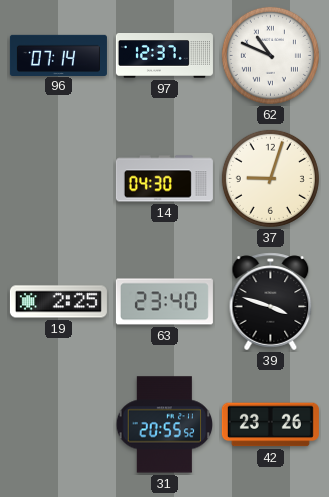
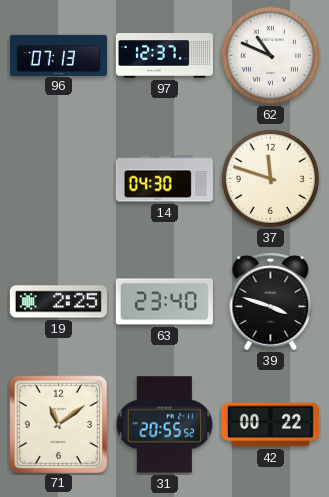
96: 07:14 -> 07:13 (58, 55)
37: 9:03 -> 11:48 (270, 178)
71: none -> 11:09 (58, 424)
42: 23:26 -> 00:22 (270, 425)
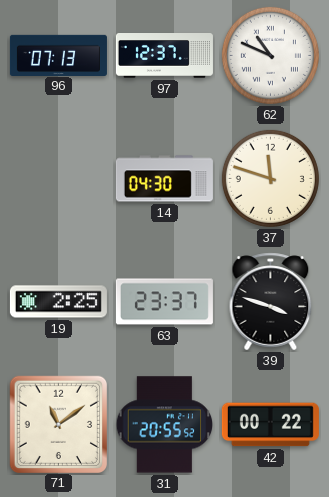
63: 23:40 -> 23:37 (164, 302)
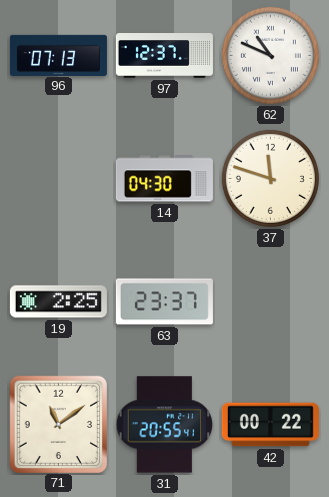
39: 3:48 -> none (271, 302)
31: 20:55:52 -> 20:55:41 (165, 425)
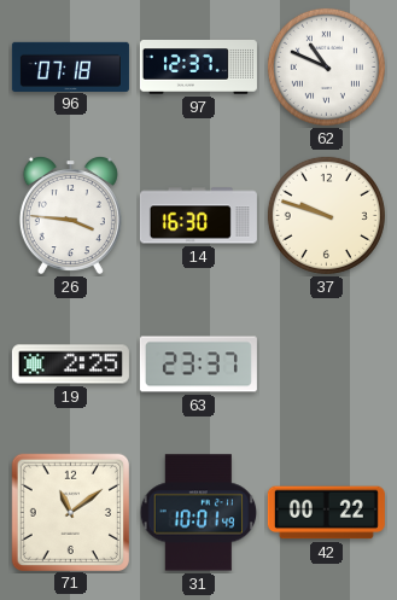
96: 07:13 -> 07:18 (70, 66)
26: none -> 3:46 (70, 216)
14: 04:30 -> 16:30 (198, 216)
37: 11:48 -> 9:48 (326, 215)
31: 20:55 -> 10:01 (199, 513)
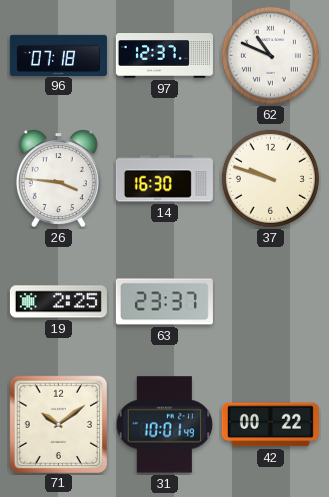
71: 11:09 -> 10:09 (58, 424)
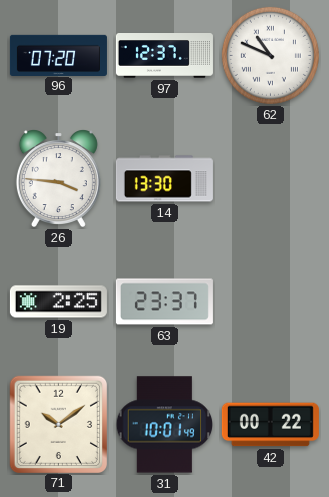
96: 07:18 -> 07:20 (58, 55)
14: 16:30 -> 13:30 (164, 179)
37: 9:48 -> none (270, 178)
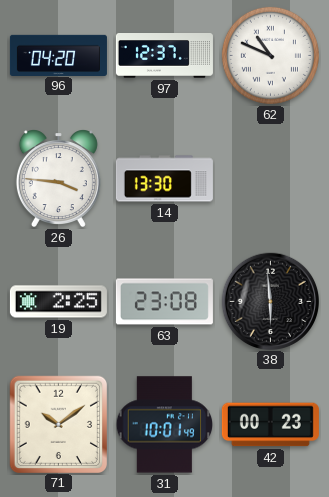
96: 07:20 -> 04:20 (58, 55)
63: 23:37 -> 23:08 (164, 302)
38: none -> 5:59 (270, 301)
42: 00:22 -> 00:23 (270, 425)
